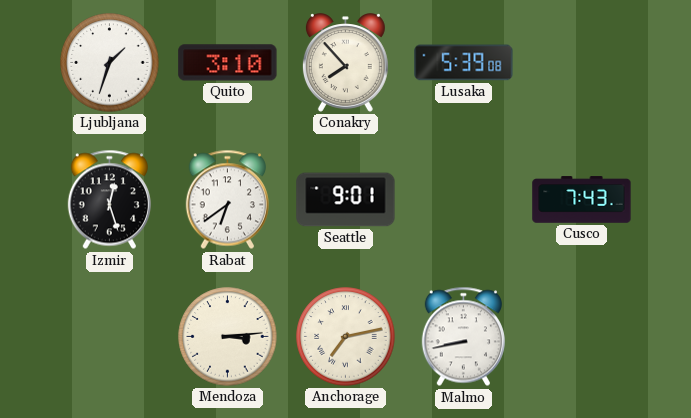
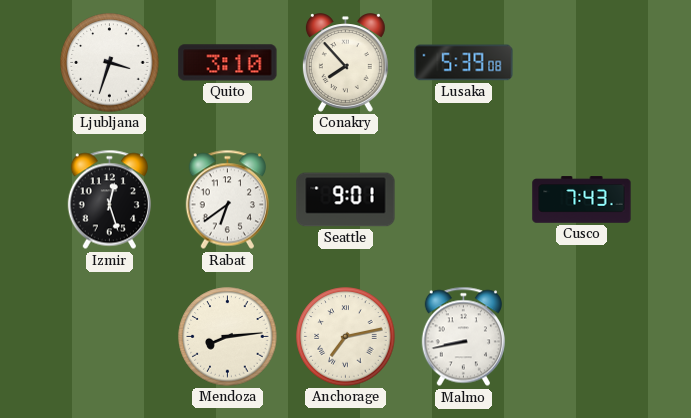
Ljubljana: 1:33 -> 3:33 (110, 63)
Mendoza: 3:14 -> 8:14 (228, 337)
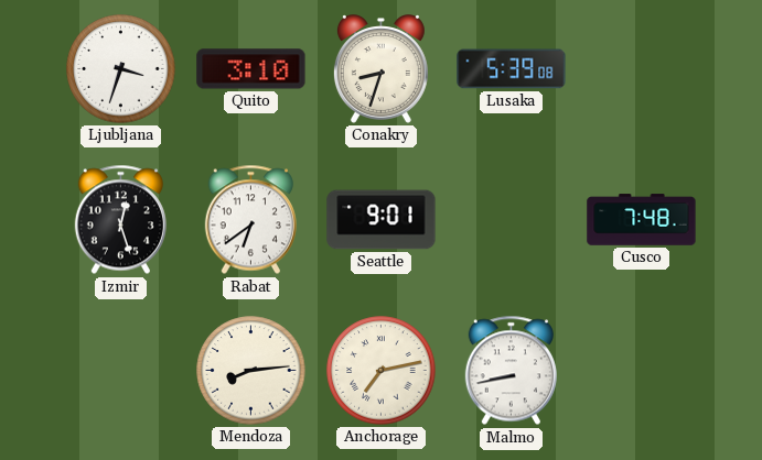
Conakry: 7:53 -> 8:33 (380, 69)
Cusco: 7:43 -> 7:48 (642, 220)
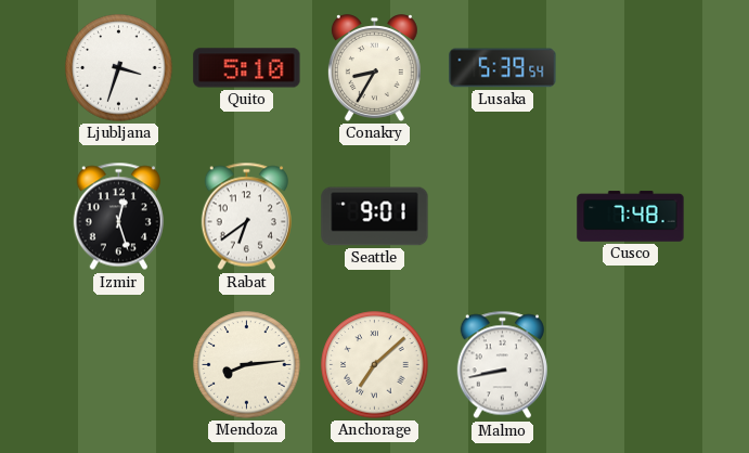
Quito: 3:10 -> 5:10 (247, 68)
Conakry: 8:33 -> 8:35 (374, 68)
Lusaka: 5:39:08 -> 5:39:54 (503, 68)
Anchorage: 7:13 -> 7:08 (375, 365)
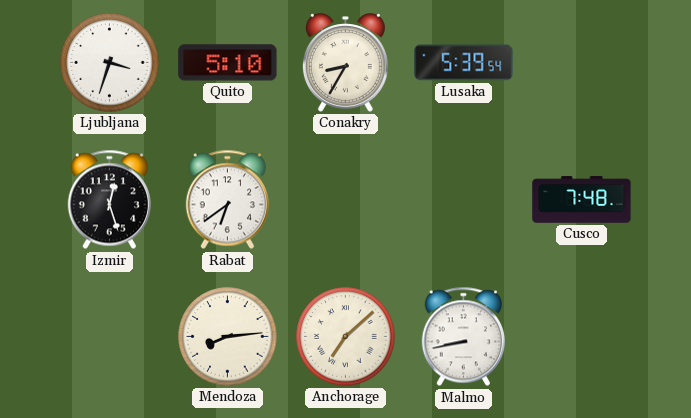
Seattle: 9:01 -> none (375, 217)
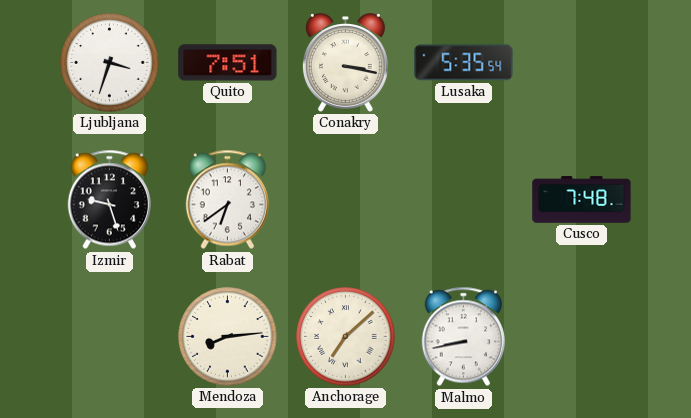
Quito: 5:10 -> 7:51 (228, 63)
Conakry: 8:35 -> 3:17 (345, 63)
Lusaka: 5:39 -> 5:35 (464, 63)
Izmir: 12:27 -> 9:27 (109, 200)
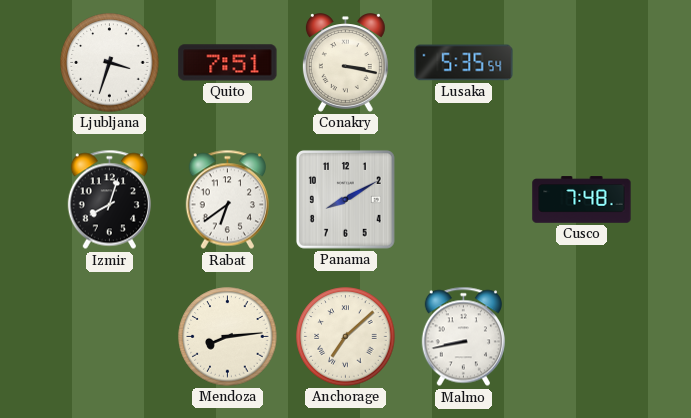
Izmir: 9:27 -> 8:03 (109, 200)
Panama: none -> 8:10 (345, 199)
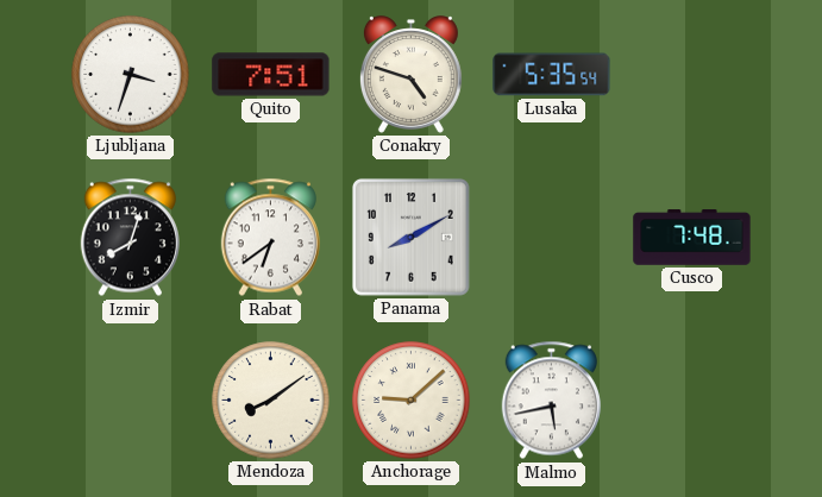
Conakry: 3:17 -> 4:48 (410, 75)
Mendoza: 8:14 -> 8:09 (271, 401)
Anchorage: 7:08 -> 9:08 (412, 401)
Malmo: 8:43 -> 5:43 (551, 401)
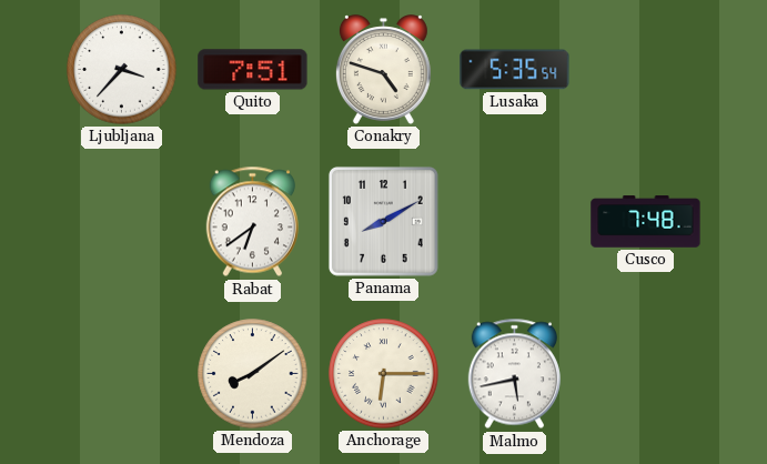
Ljubljana: 3:33 -> 3:37 (122, 70)
Izmir: 8:03 -> none (130, 238)
Anchorage: 9:08 -> 6:15 (384, 374)
